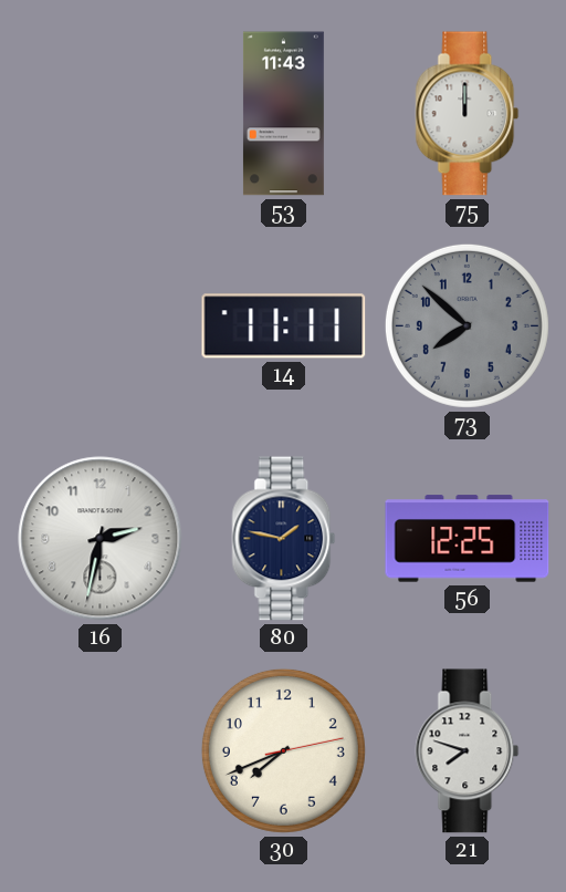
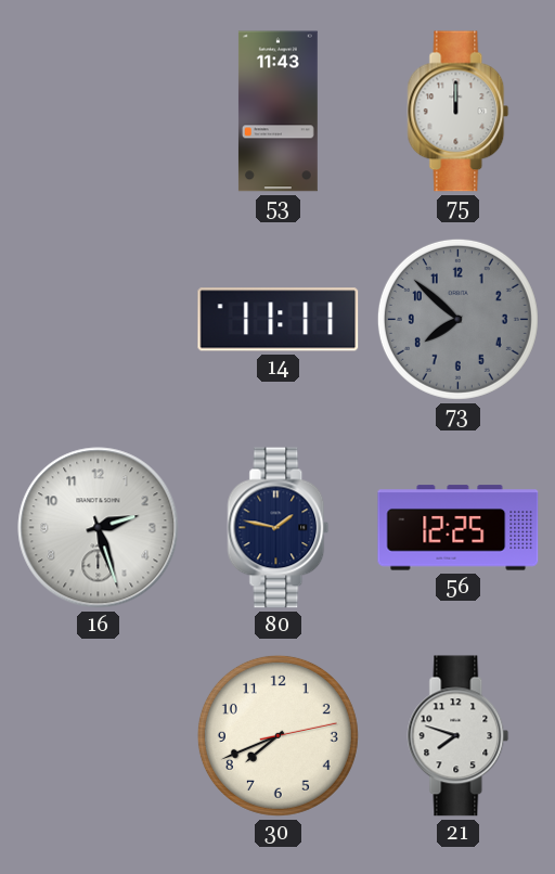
16: 2:32 -> 2:27 (99, 528)
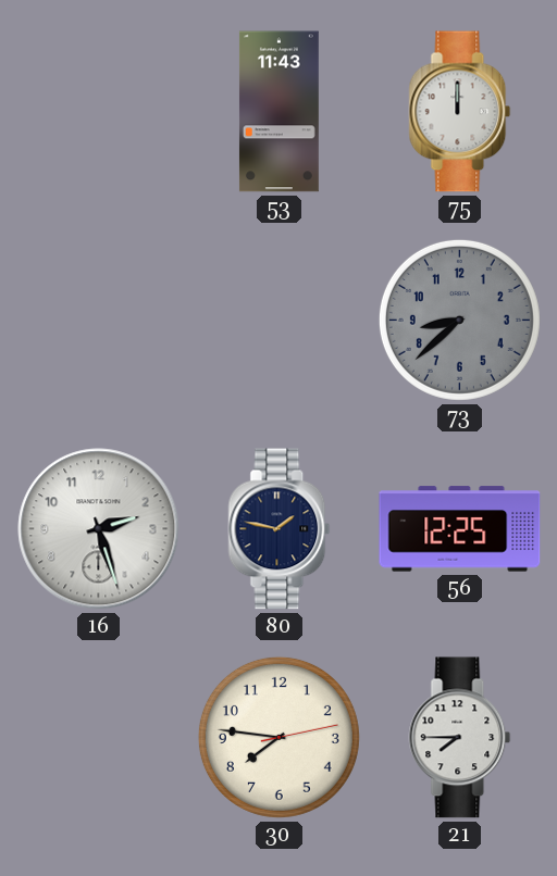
14: 11:11 -> none (279, 320)
73: 7:52 -> 8:38 (459, 320)
30: 7:41 -> 7:46 (278, 737)
21: 7:48 -> 7:45 (460, 738)
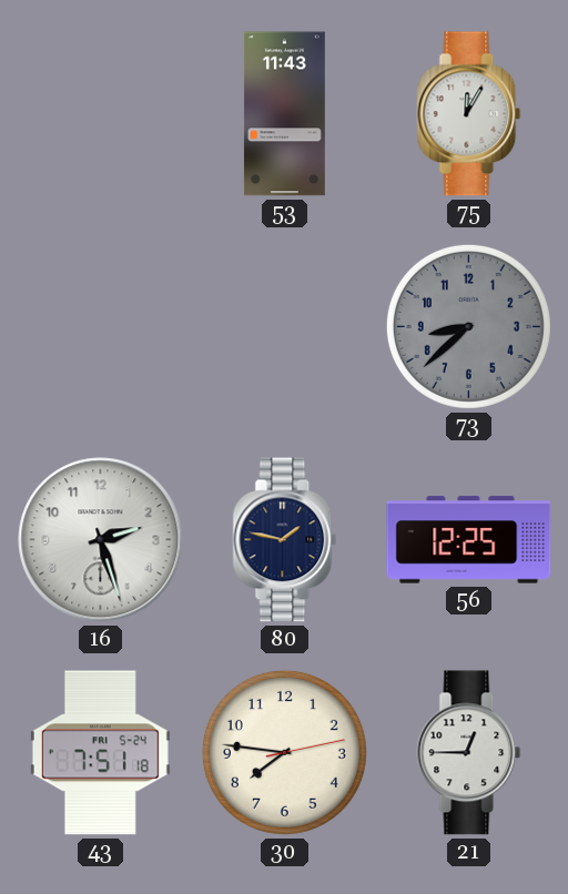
75: 12:00 -> 12:05 (469, 114)
43: none -> 7:51 (100, 753)
21: 7:45 -> 12:45 (469, 753)
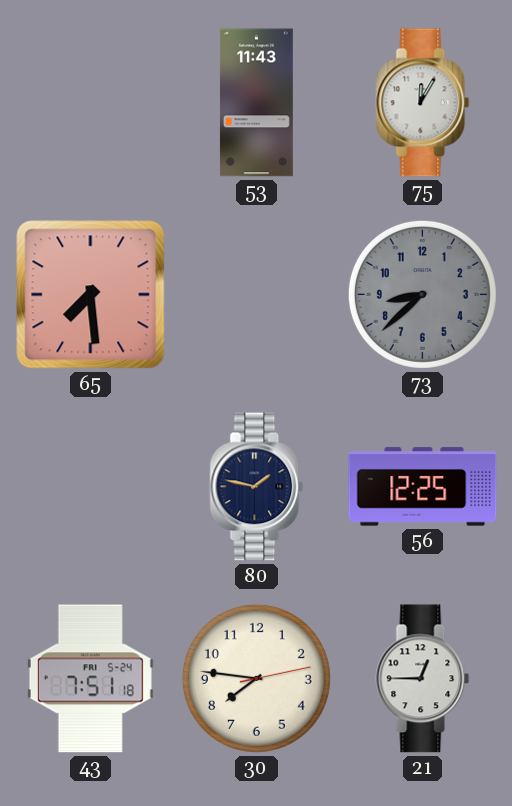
65: none -> 7:29 (91, 295)
16: 2:27 -> none (101, 540)
